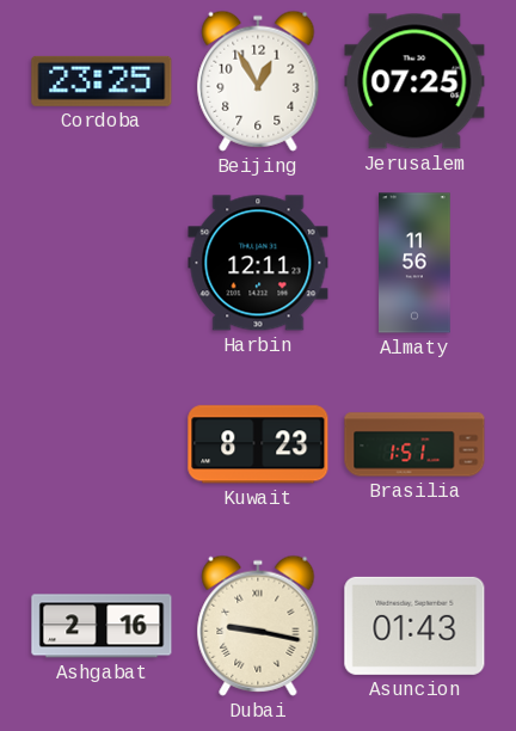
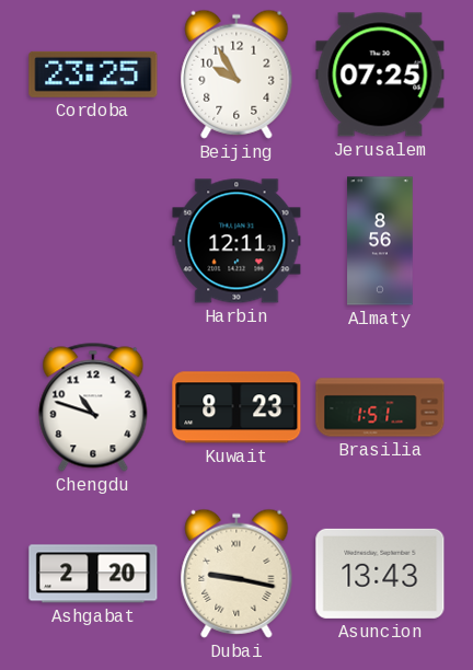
Beijing: 12:55 -> 9:55 (236, 74)
Almaty: 11:56 -> 8:56 (380, 241)
Chengdu: none -> 10:48 (93, 407)
Ashgabat: 2:16 -> 2:20 (93, 574)
Asuncion: 01:43 -> 13:43 (380, 574)
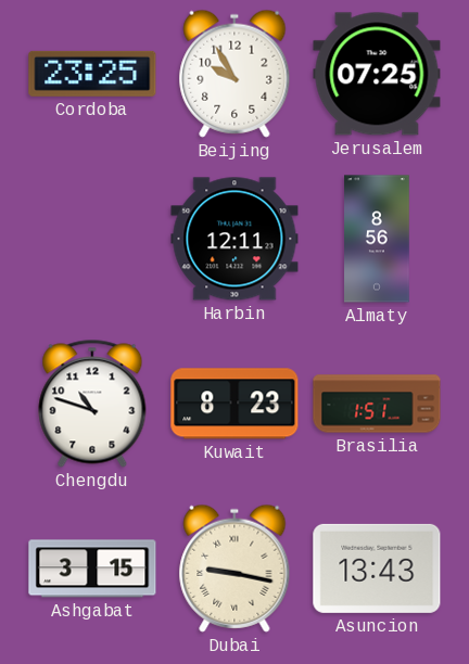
Ashgabat: 2:20 -> 3:15 (92, 569)
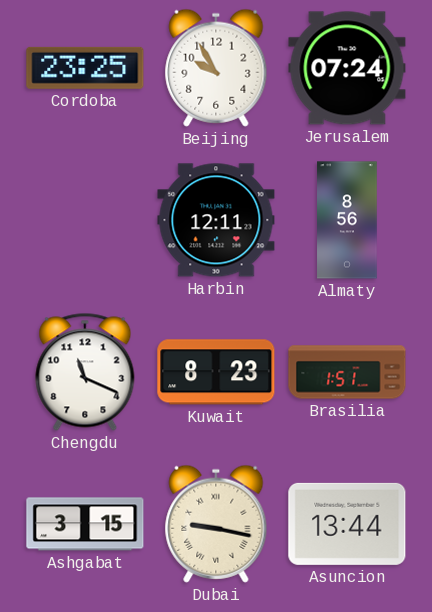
Jerusalem: 07:25 -> 07:24 (347, 68)
Chengdu: 10:48 -> 11:19 (85, 372)
Asuncion: 13:43 -> 13:44 (347, 524)
